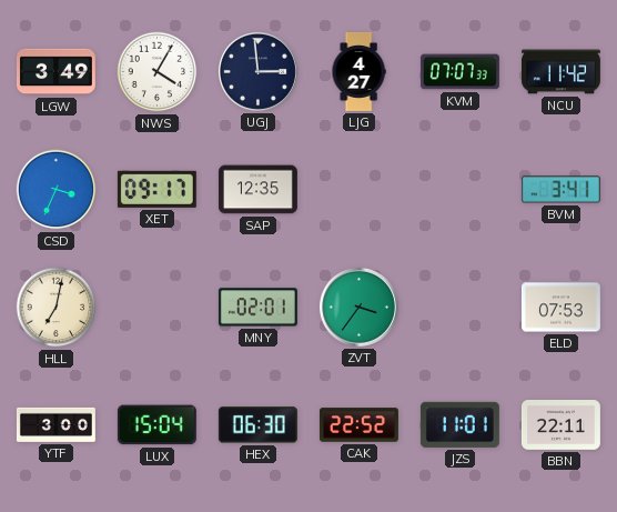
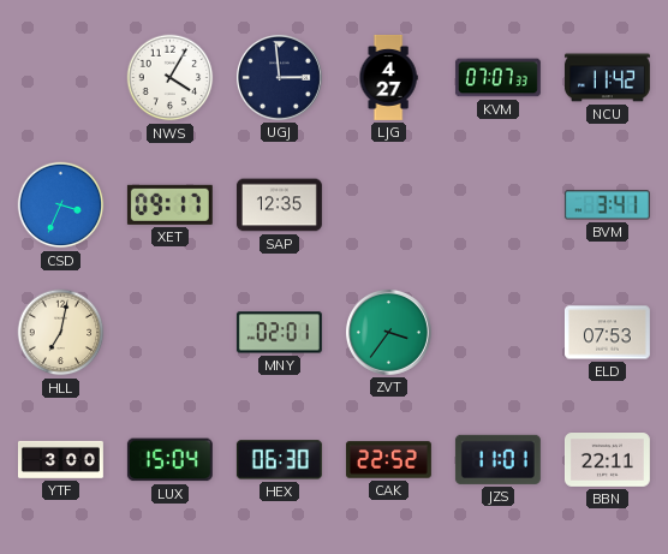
LGW: 3:49 -> none (55, 72)
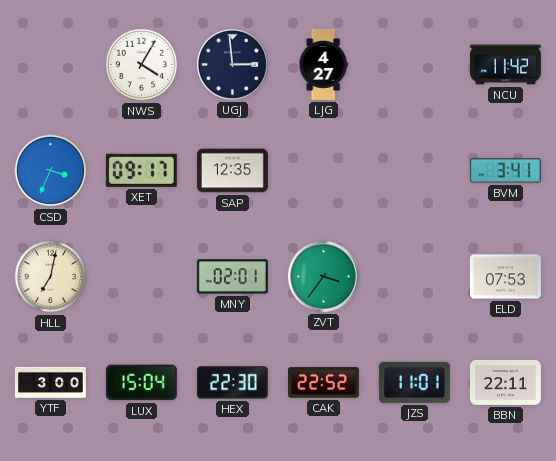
KVM: 07:07 -> none (497, 78)
HEX: 06:30 -> 22:30 (232, 383)
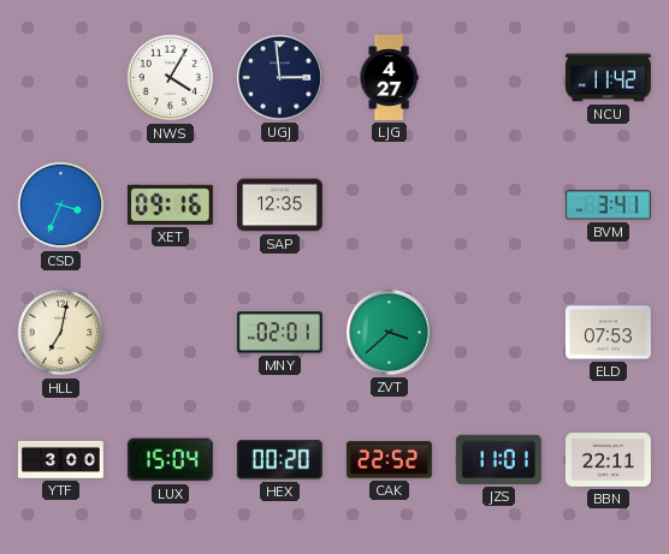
XET: 09:17 -> 09:16 (170, 204)
ZVT: 3:36 -> 3:38 (389, 332)
HEX: 22:30 -> 00:20 (279, 460)
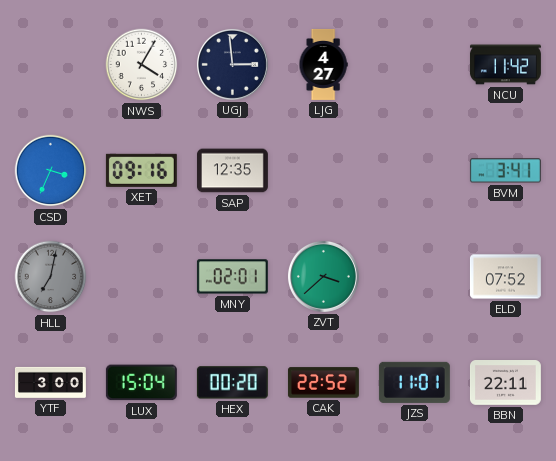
HLL dial: cream -> grey (51, 277)
ELD: 07:53 -> 07:52 (505, 277)
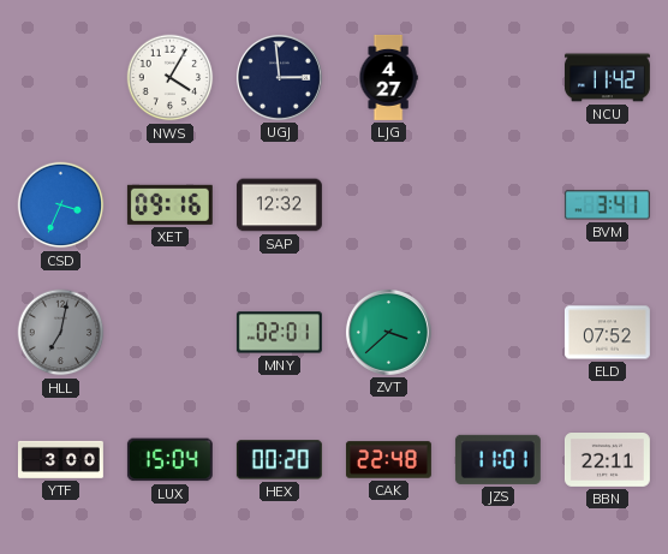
SAP: 12:35 -> 12:32 (279, 205)
CAK: 22:52 -> 22:48 (388, 460)
